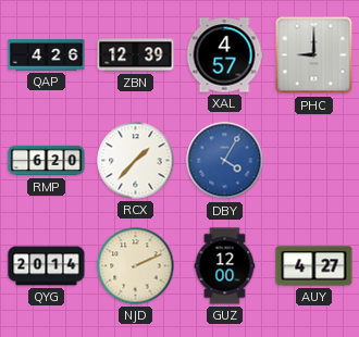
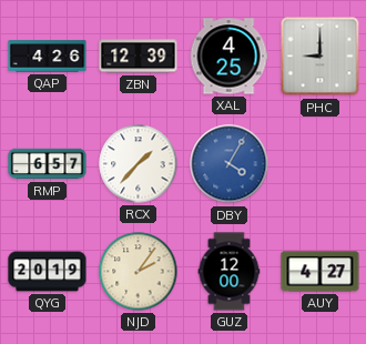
XAL: 4:57 -> 4:25 (228, 57)
RMP: 6:20 -> 6:57 (48, 164)
QYG: 20:14 -> 20:19 (48, 272)
NJD: 2:11 -> 2:06 (139, 272)
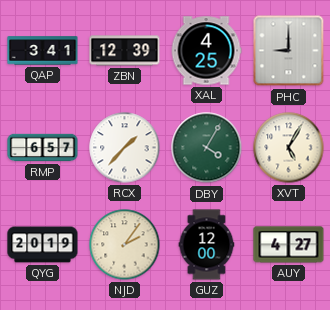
QAP: 4:26 -> 3:41 (43, 51)
DBY dial: blue -> green (207, 148)
XVT: none -> 5:05 (289, 148)
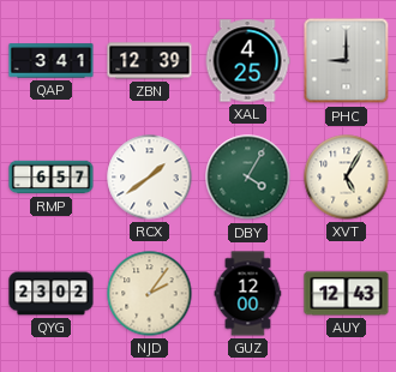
RCX: 1:37 -> 1:39 (150, 178)
QYG: 20:19 -> 23:02 (52, 294)
AUY: 4:27 -> 12:43 (347, 294)
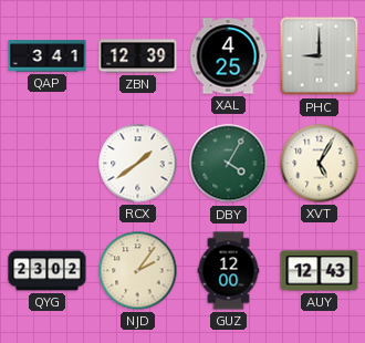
RMP: 6:57 -> none (52, 178)
